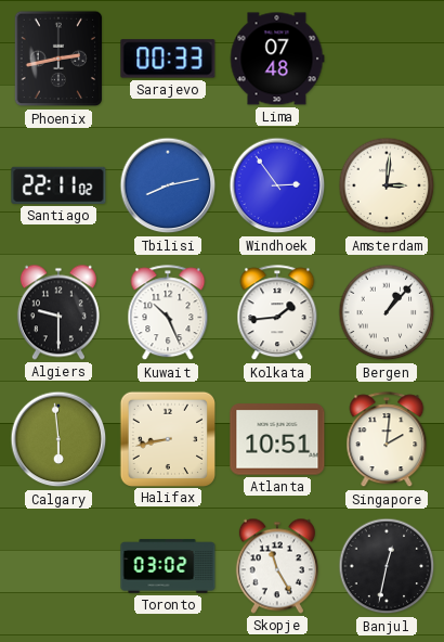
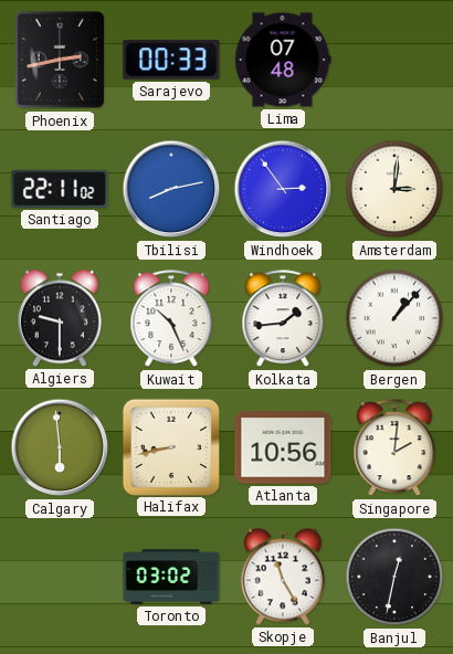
Atlanta: 10:51 -> 10:56 (283, 447)
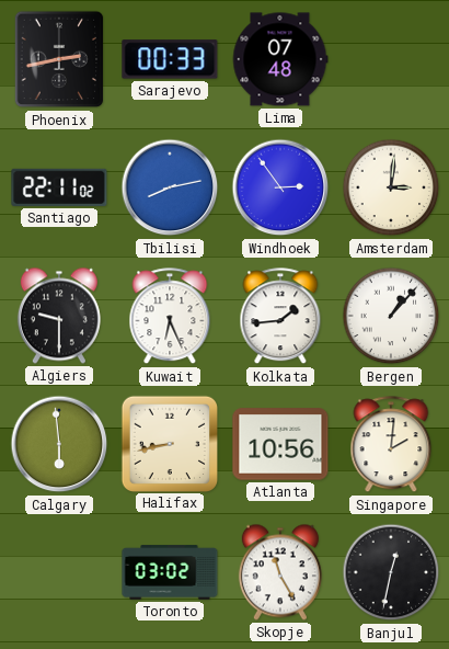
Kuwait: 10:26 -> 6:26 (170, 317)
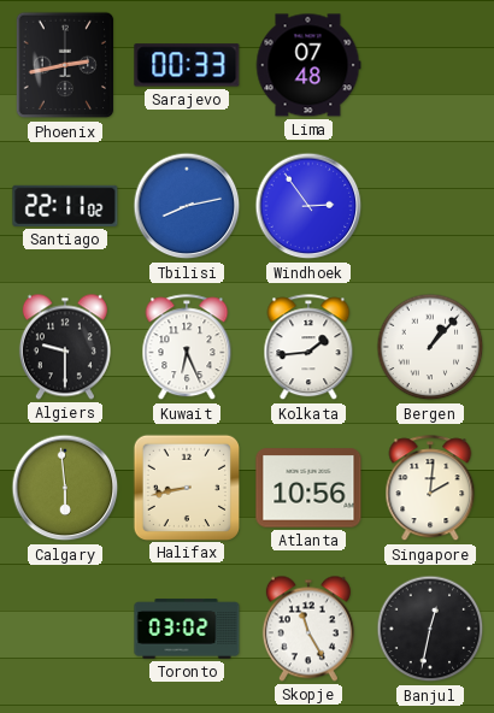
Amsterdam: 3:01 -> none (391, 187)
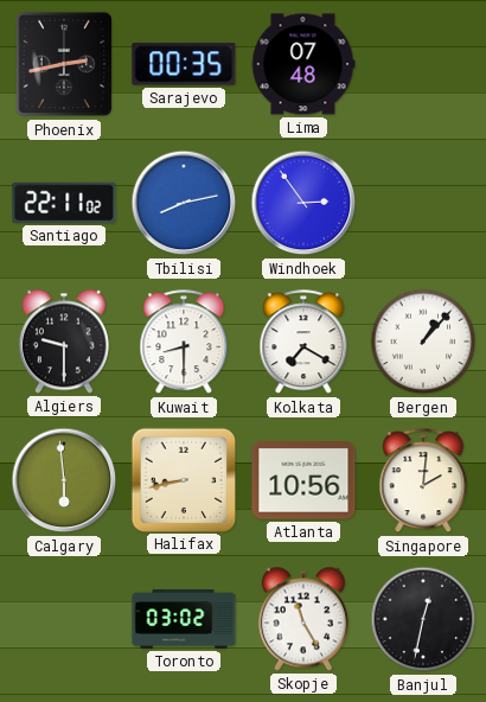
Sarajevo: 00:33 -> 00:35 (184, 64)
Kuwait: 6:26 -> 8:30 (184, 343)
Kolkata: 1:44 -> 7:20 (303, 343)
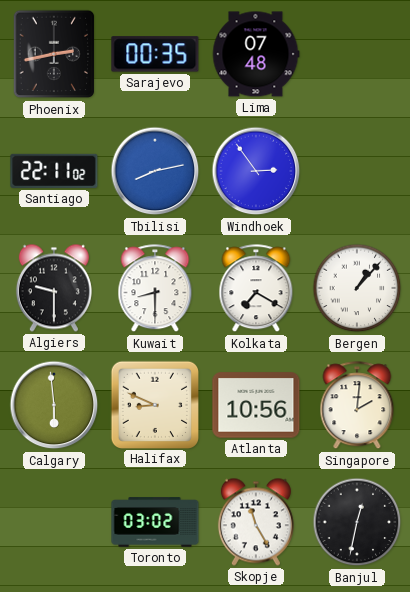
Halifax: 8:43 -> 8:49 (154, 404)
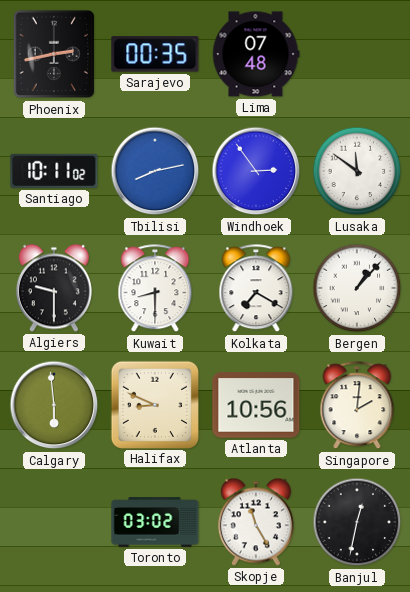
Santiago: 22:11 -> 10:11 (54, 171)
Lusaka: none -> 11:51 (357, 171)
